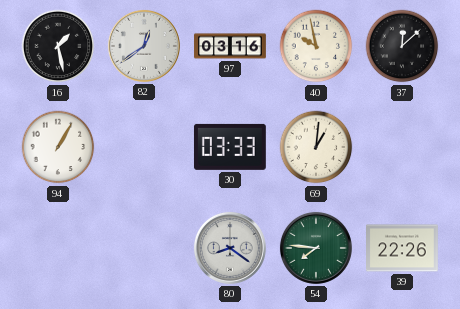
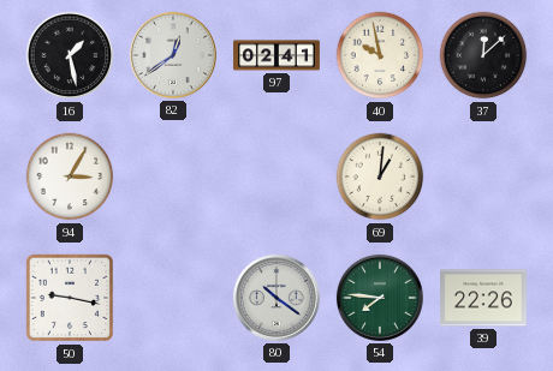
97: 03:16 -> 02:41 (276, 55)
94: 1:05 -> 3:05 (70, 176)
30: 03:33 -> none (230, 147)
50: none -> 9:17 (70, 298)
80: 8:21 -> 10:21 (276, 298)
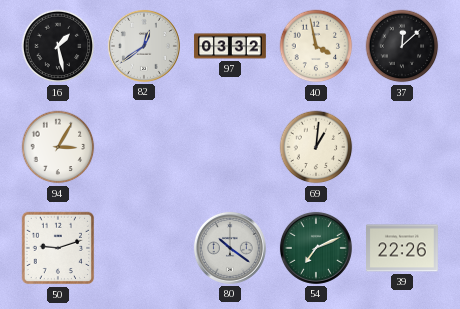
97: 02:41 -> 03:32 (230, 46)
40: 9:58 -> 3:58 (316, 46)
50: 9:17 -> 9:12 (58, 248)
54: 7:46 -> 7:11 (316, 248)
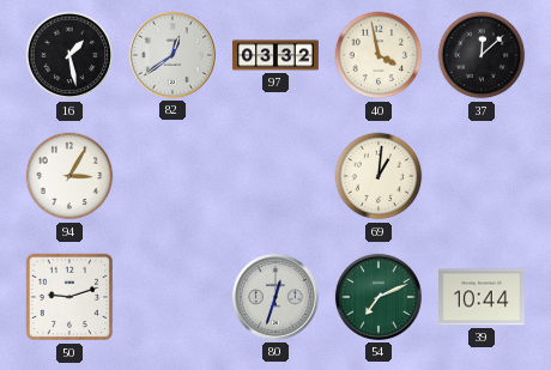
80: 10:21 -> 12:33 (275, 297)
39: 22:26 -> 10:44 (483, 297)
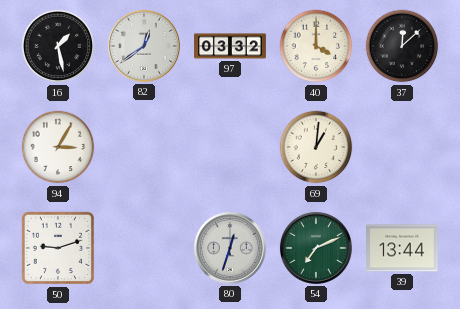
40: 3:58 -> 4:00 (316, 46)
39: 10:44 -> 13:44 (403, 248)
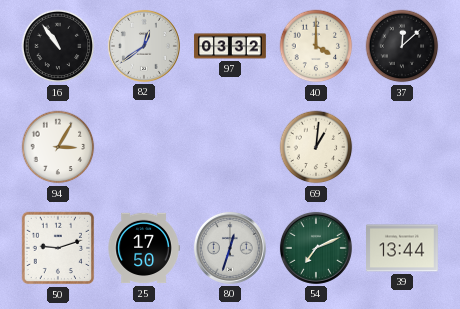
16: 1:28 -> 10:54 (58, 46)
25: none -> 17:50 (144, 248)
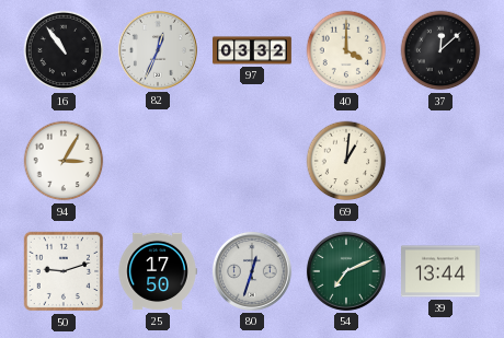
82: 12:39 -> 12:34 (158, 50)
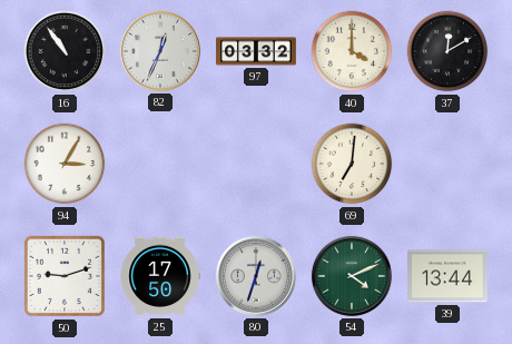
37: 12:08 -> 12:10 (447, 51)
69: 1:01 -> 7:01 (352, 164)
54: 7:11 -> 4:11 (352, 276)
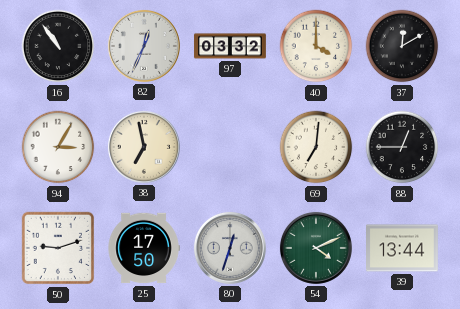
38: none -> 6:58 (144, 147)
88: none -> 12:45 (402, 147)
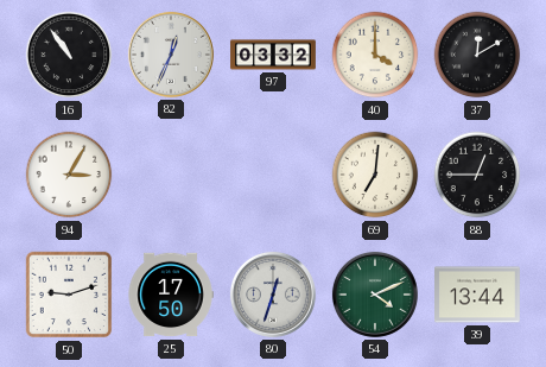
38: 6:58 -> none (144, 147)
